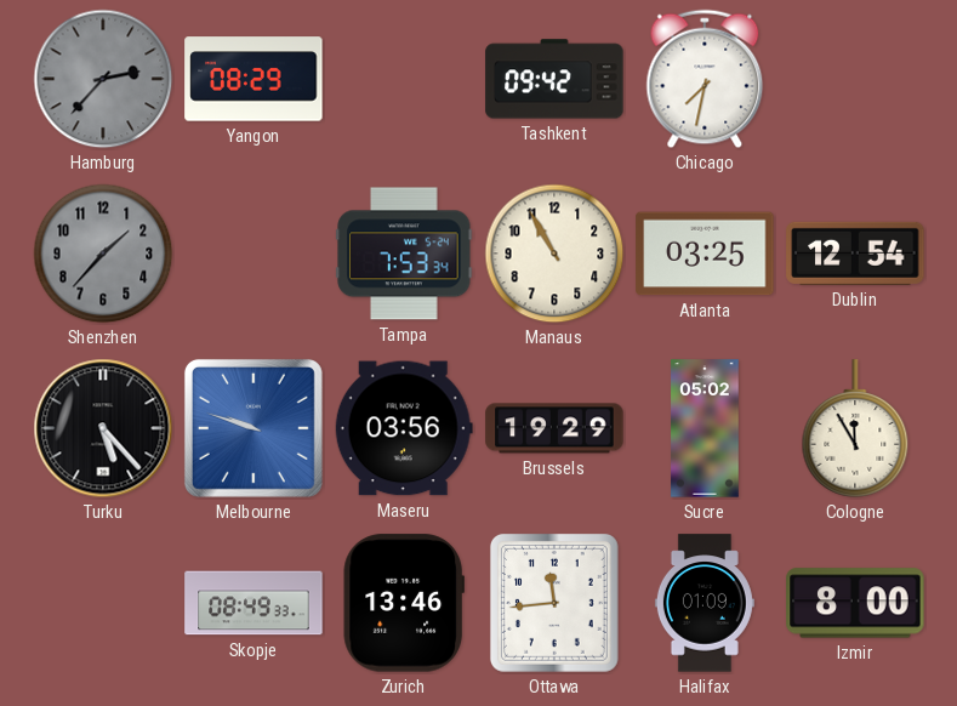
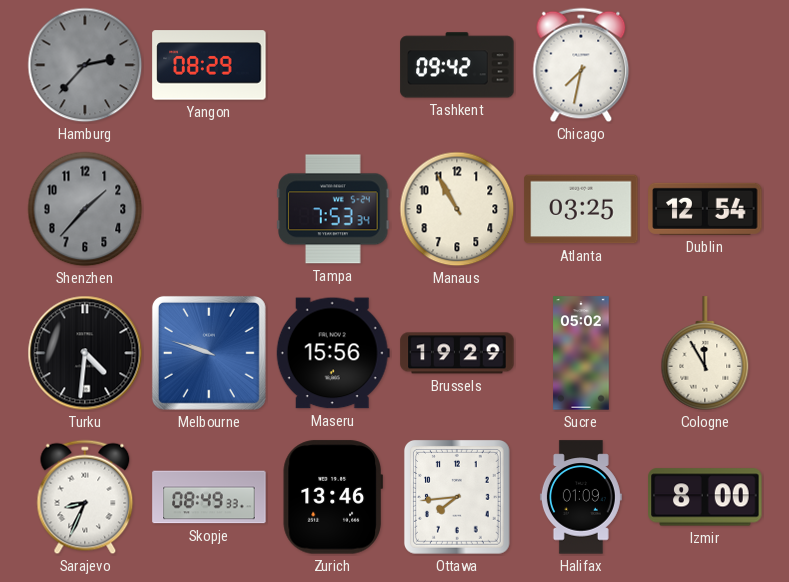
Turku: 5:23 -> 4:31 (85, 353)
Maseru: 03:56 -> 15:56 (333, 353)
Sarajevo: none -> 8:34 (85, 497)
Ottawa: 11:44 -> 7:44 (457, 497)
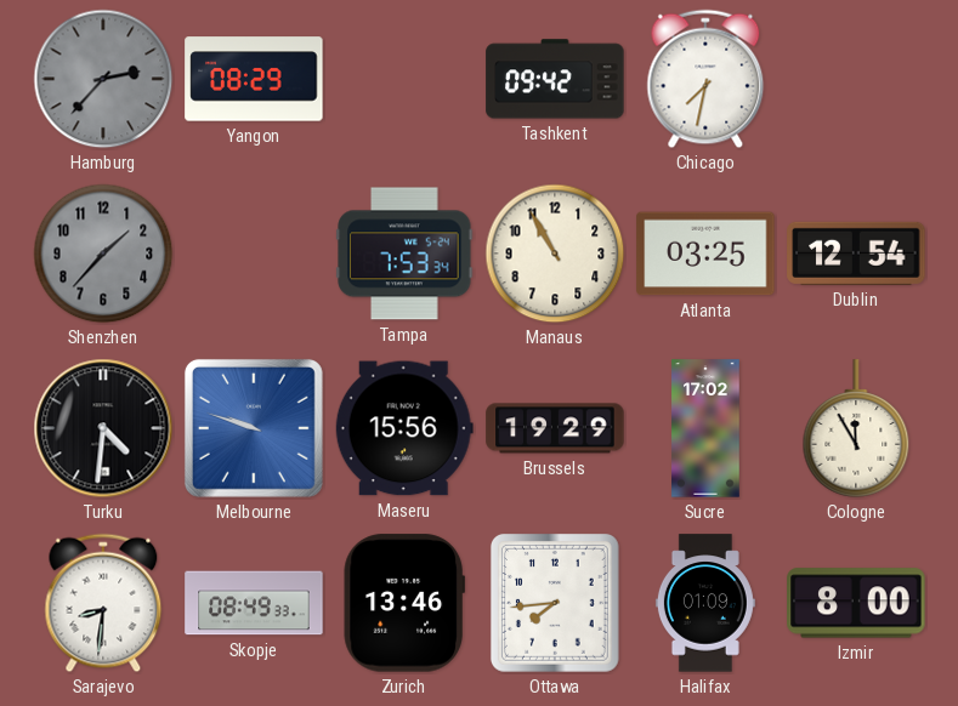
Sucre: 05:02 -> 17:02 (705, 428)
Sarajevo: 8:34 -> 8:31 (103, 603)
